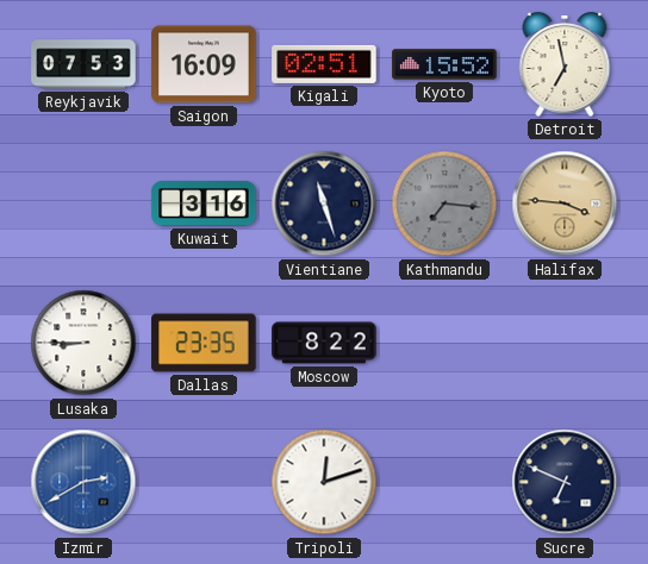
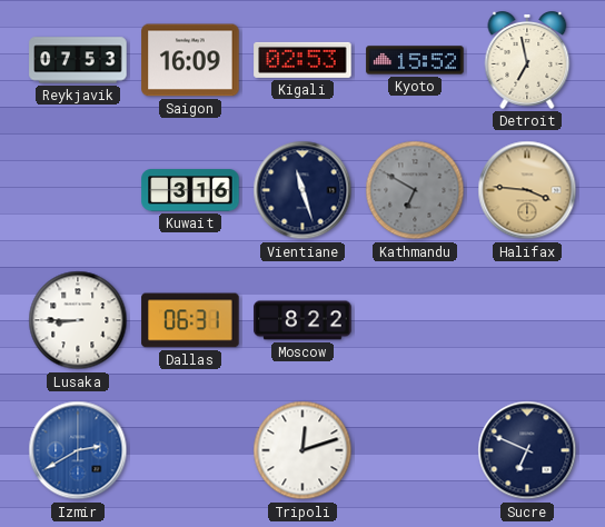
Kigali: 02:51 -> 02:53 (302, 60)
Kathmandu: 7:16 -> 6:50 (415, 190)
Dallas: 23:35 -> 06:31 (190, 320)
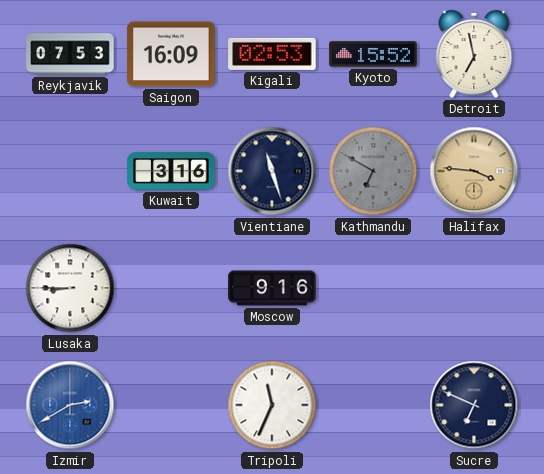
Dallas: 06:31 -> none (190, 320)
Moscow: 8:22 -> 9:16 (272, 288)
Tripoli: 12:12 -> 11:34 (272, 405)
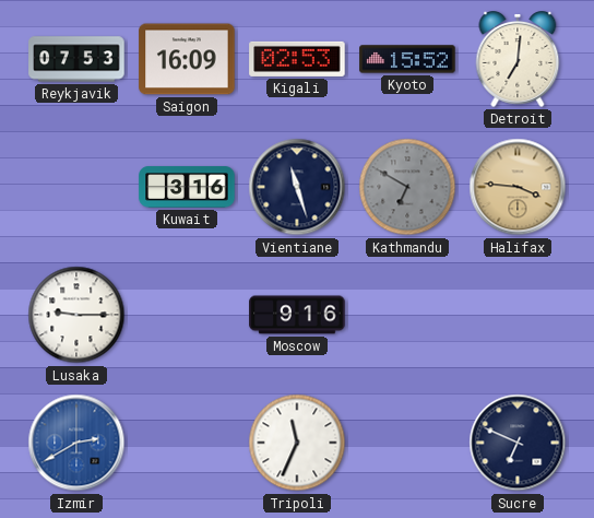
Detroit: 6:58 -> 7:01 (518, 60)
Lusaka: 8:45 -> 9:15 (76, 315)
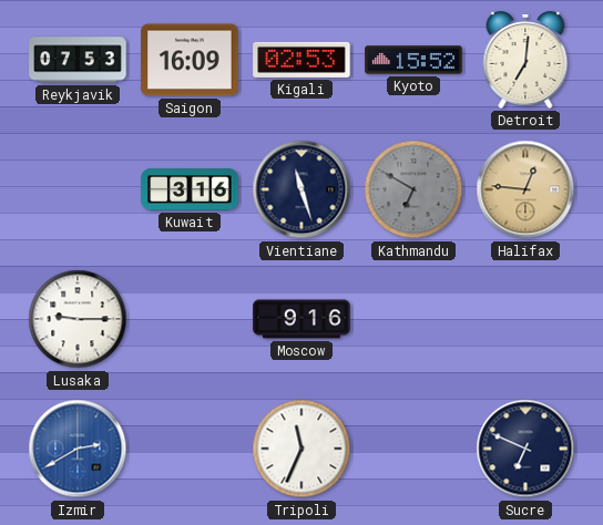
Halifax: 3:46 -> 12:46 (525, 189)
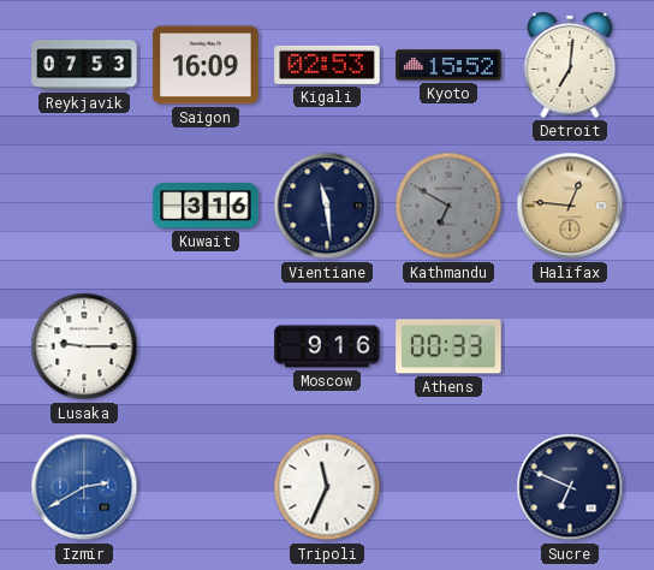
Vientiane: 11:27 -> 11:29 (327, 206)
Athens: none -> 00:33 (448, 346)
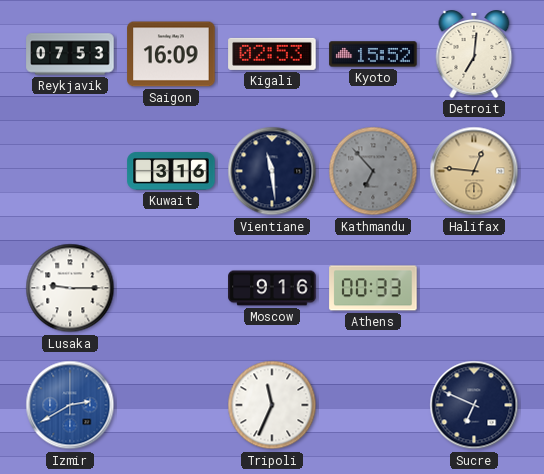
Kathmandu: 6:50 -> 6:53 (373, 171)
